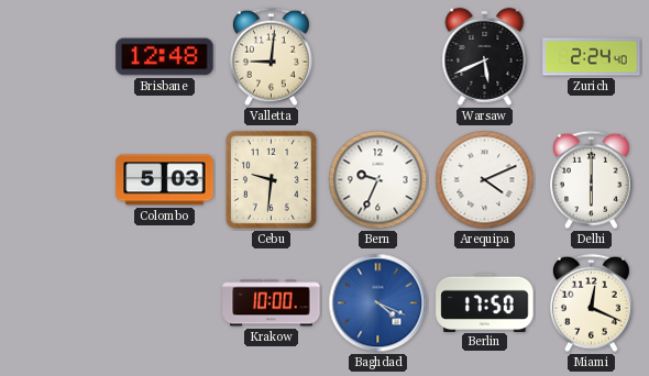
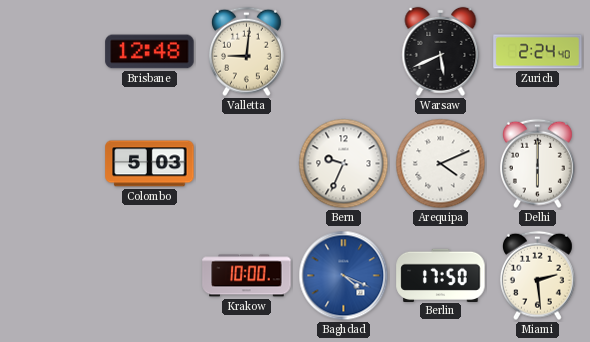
Cebu: 9:31 -> none (271, 179)
Miami: 12:19 -> 2:29 (537, 276)
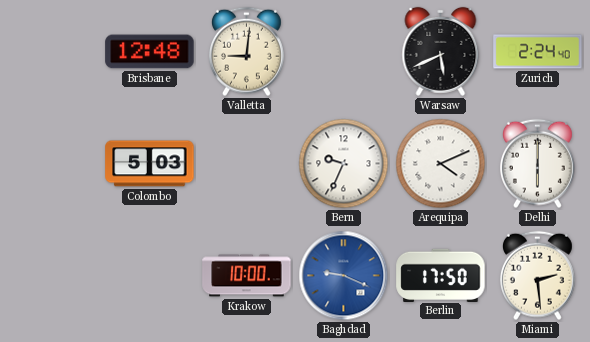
Baghdad: 4:19 -> 9:19 (344, 276)
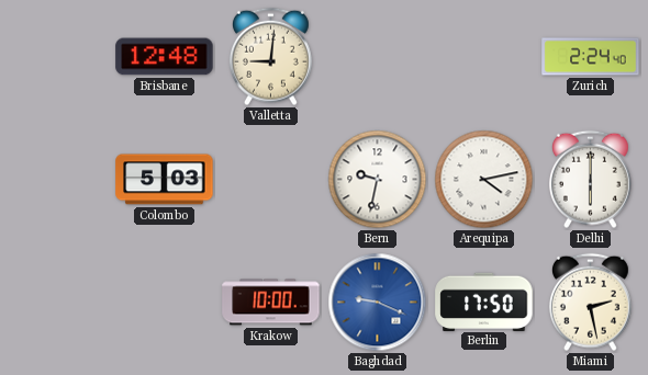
Warsaw: 5:41 -> none (441, 51)
Bern: 9:34 -> 9:32 (378, 180)
Arequipa: 4:11 -> 4:13 (484, 180)
Miami: 2:29 -> 2:28 (590, 303)
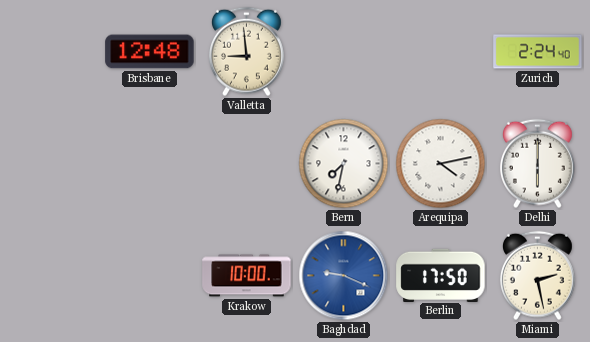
Valletta: 9:01 -> 8:59 (246, 52)
Colombo: 5:03 -> none (165, 180)
Bern: 9:32 -> 7:32 (344, 164)
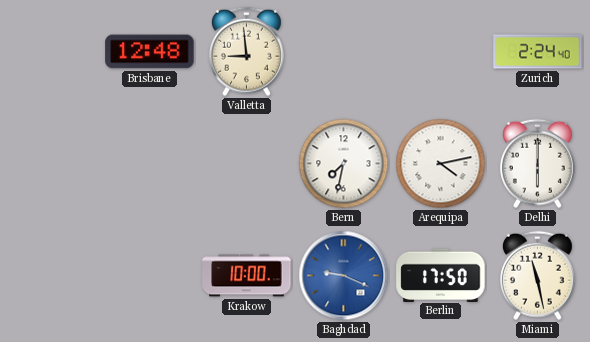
Miami: 2:28 -> 11:28 (537, 276)
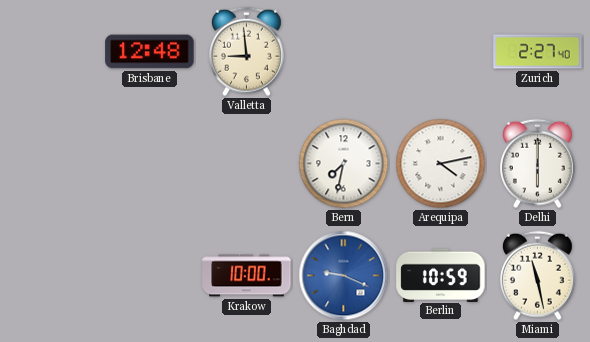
Zurich: 2:24 -> 2:27 (538, 52)
Berlin: 17:50 -> 10:59 (441, 275)
